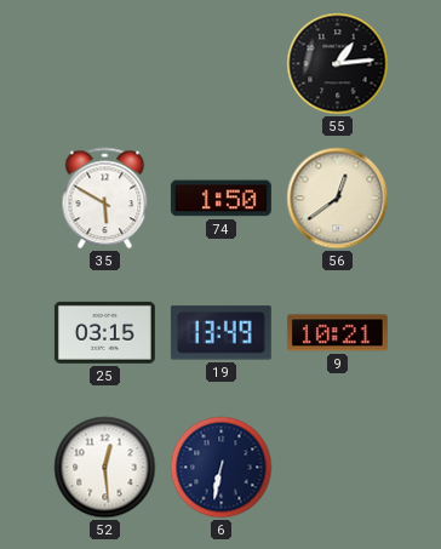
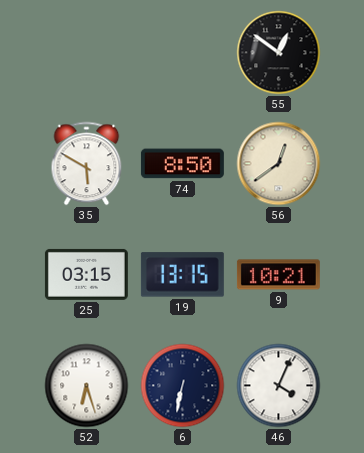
55: 1:14 -> 12:51 (279, 53)
74: 1:50 -> 8:50 (182, 164)
19: 13:49 -> 13:15 (182, 275)
52: 12:29 -> 6:27 (87, 386)
46: none -> 4:04 (279, 386)
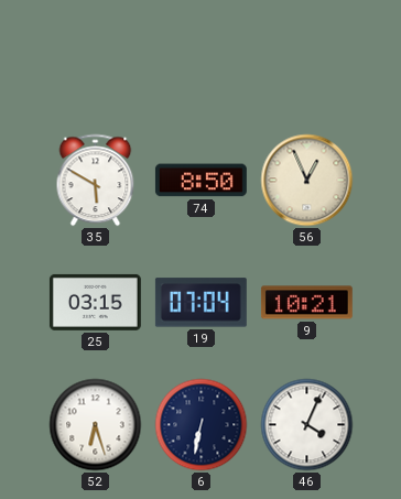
55: 12:51 -> none (279, 53)
56: 12:39 -> 12:56 (307, 181)
19: 13:15 -> 07:04 (201, 303)
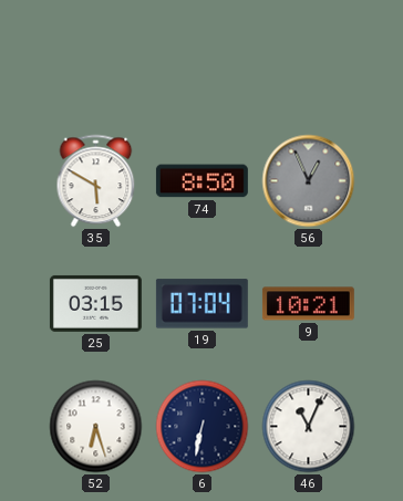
56 dial: cream -> grey (309, 181)
46: 4:04 -> 11:04 (309, 427)
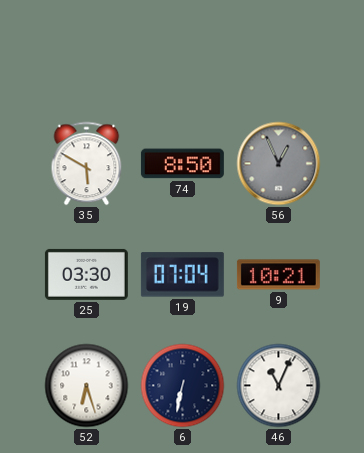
25: 03:15 -> 03:30 (86, 274)
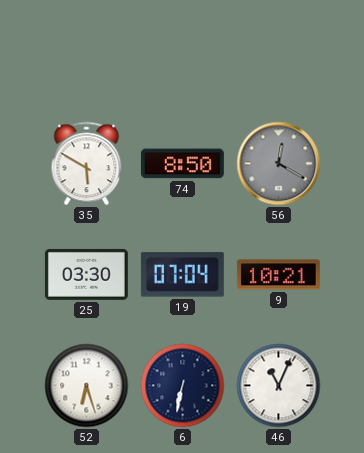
56: 12:56 -> 12:20 (279, 164)
